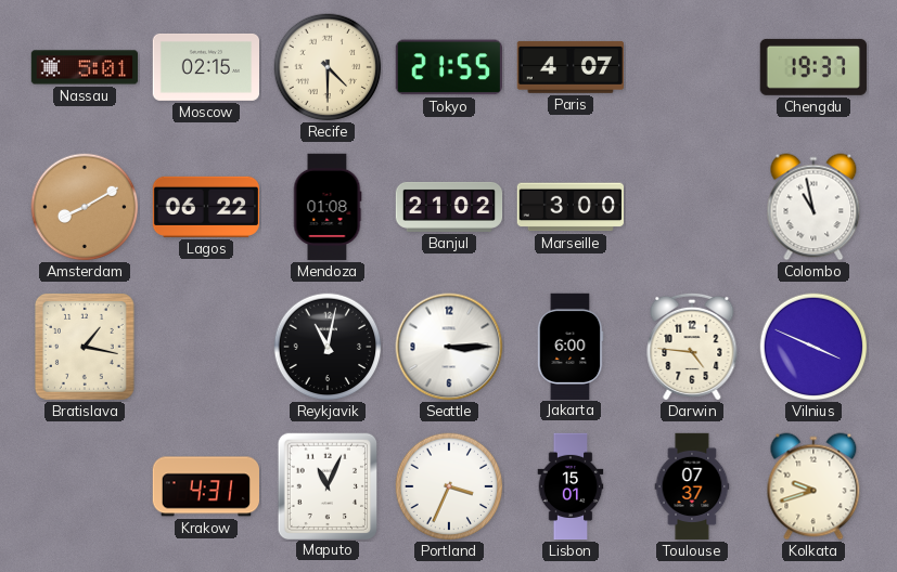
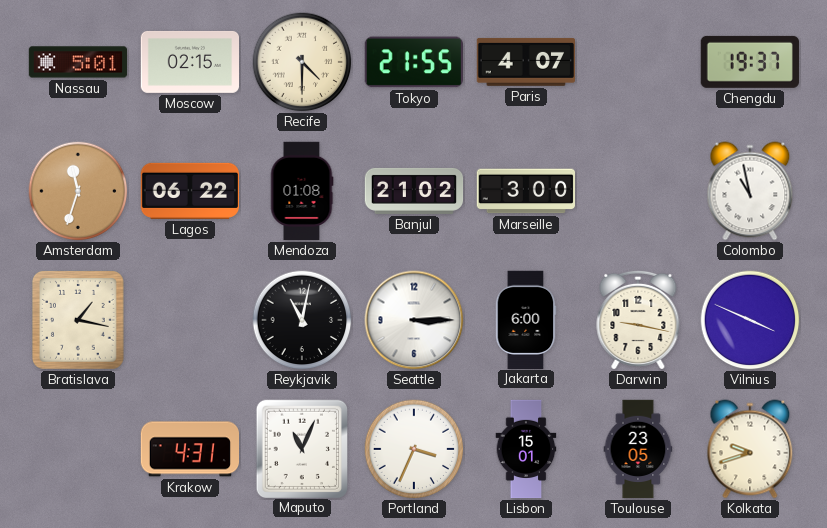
Amsterdam: 8:10 -> 11:33 (78, 191)
Darwin: 4:46 -> 9:17 (638, 320)
Toulouse: 07:37 -> 23:05 (638, 449)
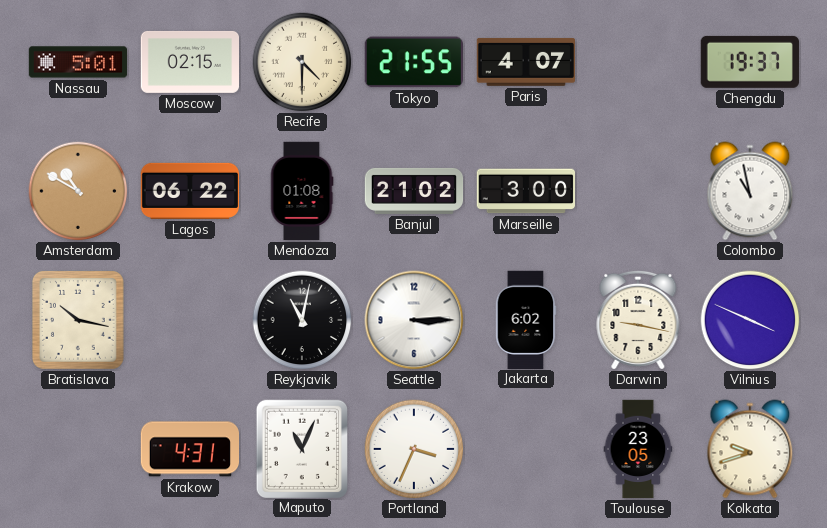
Amsterdam: 11:33 -> 10:50 (78, 191)
Bratislava: 1:17 -> 10:17 (79, 321)
Jakarta: 6:00 -> 6:02 (526, 319)
Lisbon: 15:01 -> none (526, 449)
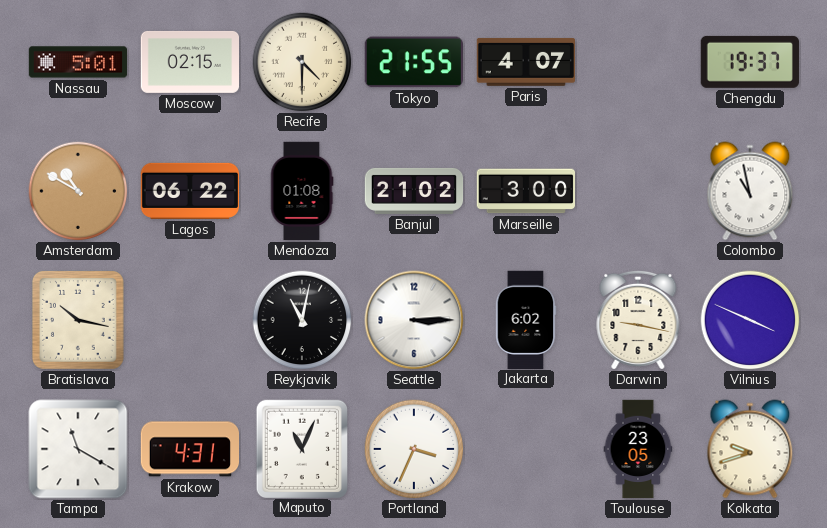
Tampa: none -> 11:20 (78, 449)
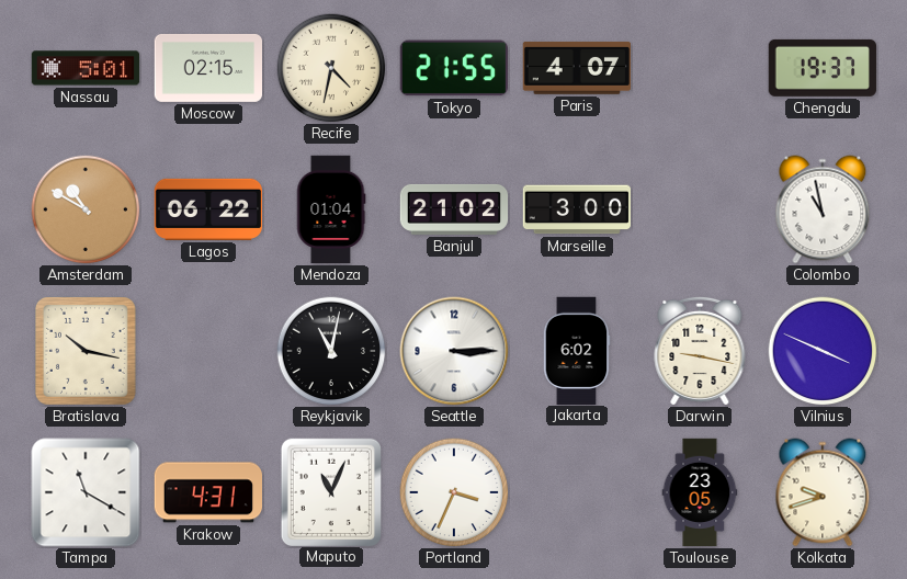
Recife: 4:30 -> 4:32 (331, 68)
Mendoza: 01:08 -> 01:04 (331, 209)
